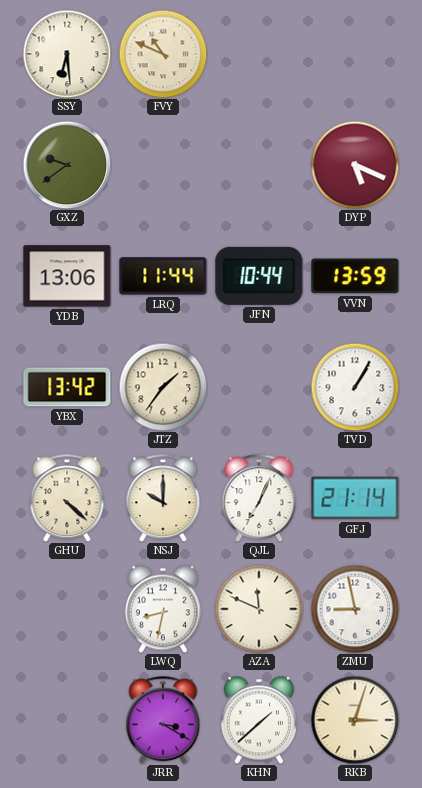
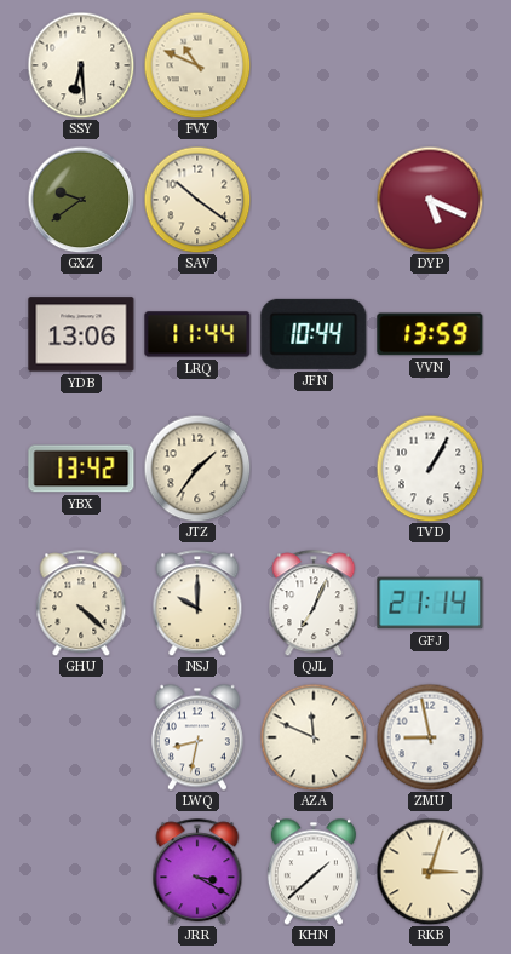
SAV: none -> 10:21 (197, 200)
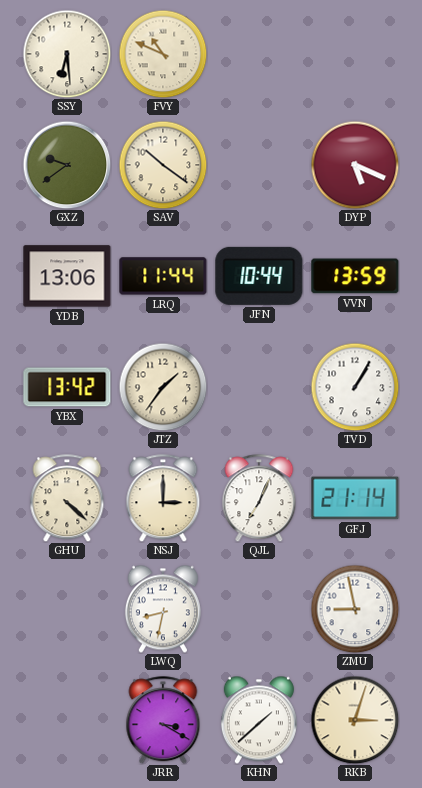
NSJ: 10:00 -> 3:00 (163, 498)
AZA: 11:49 -> none (314, 737)
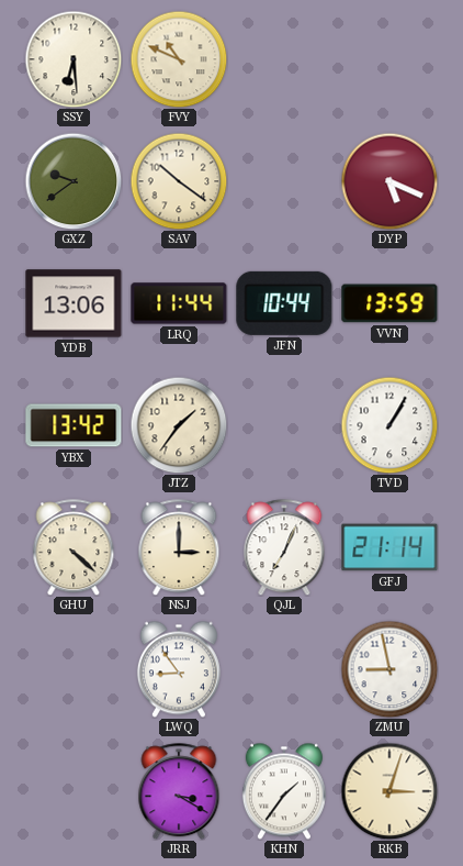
LWQ: 8:32 -> 8:54 (179, 669)
KHN: 1:38 -> 1:36 (284, 791)
